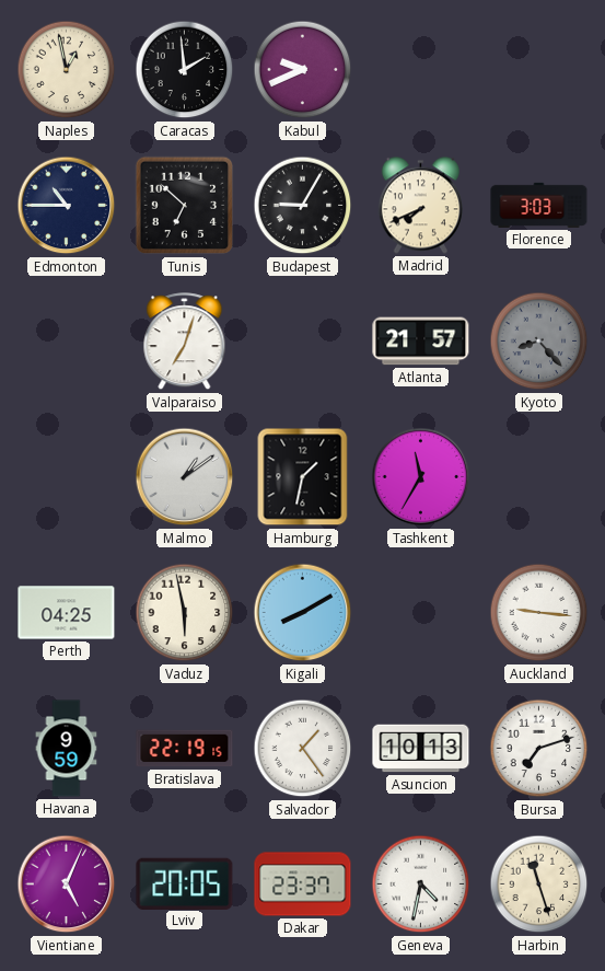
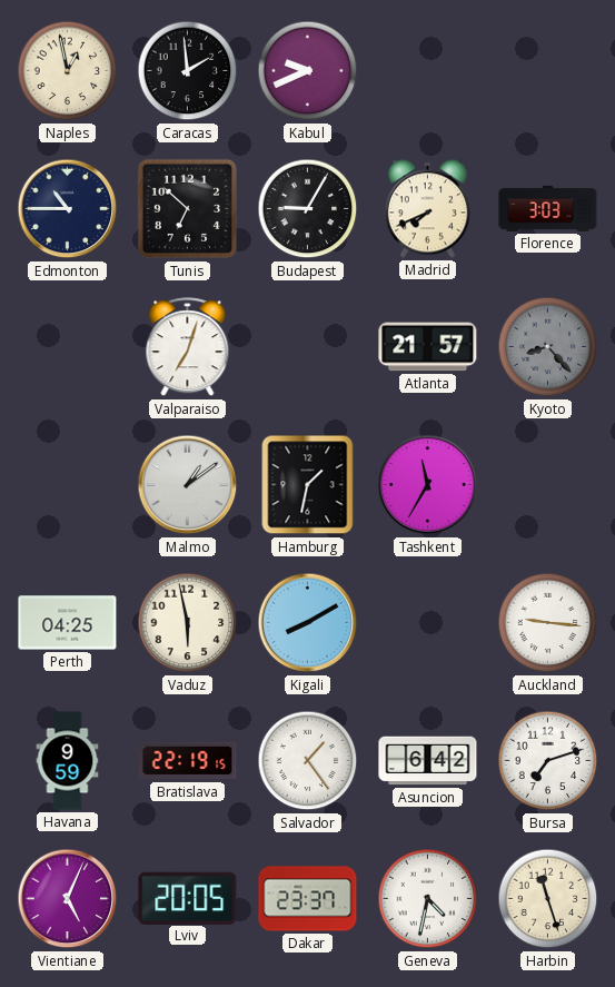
Asuncion: 10:13 -> 6:42 (428, 761)
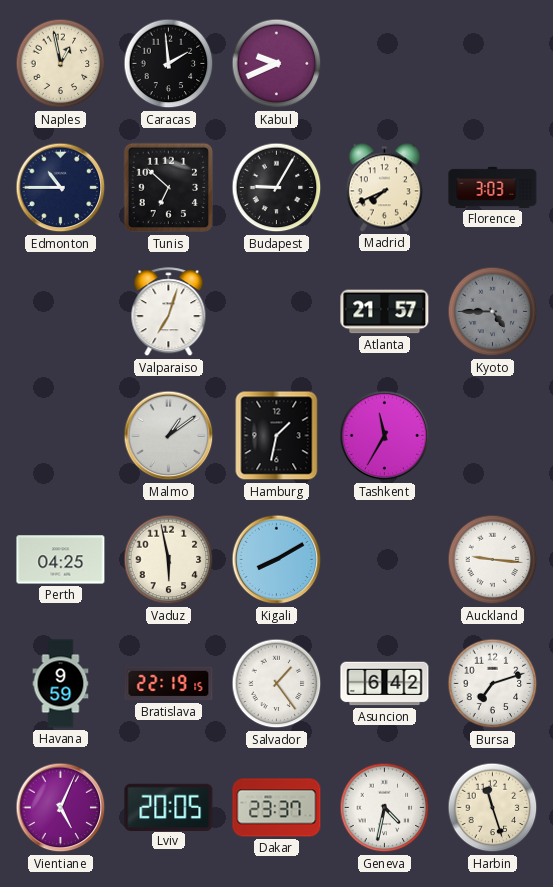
Kyoto: 8:23 -> 4:45 (493, 312)
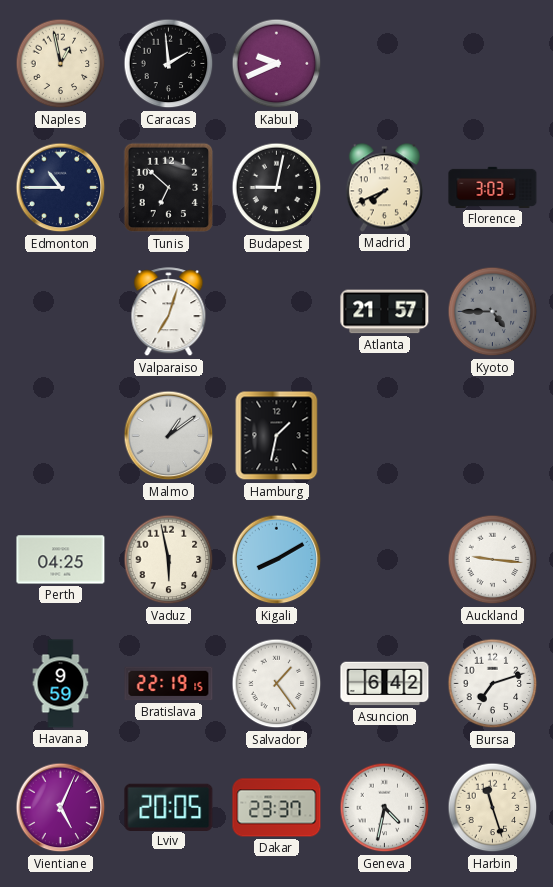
Budapest: 9:05 -> 9:02 (277, 188)
Tashkent: 11:35 -> none (385, 436)
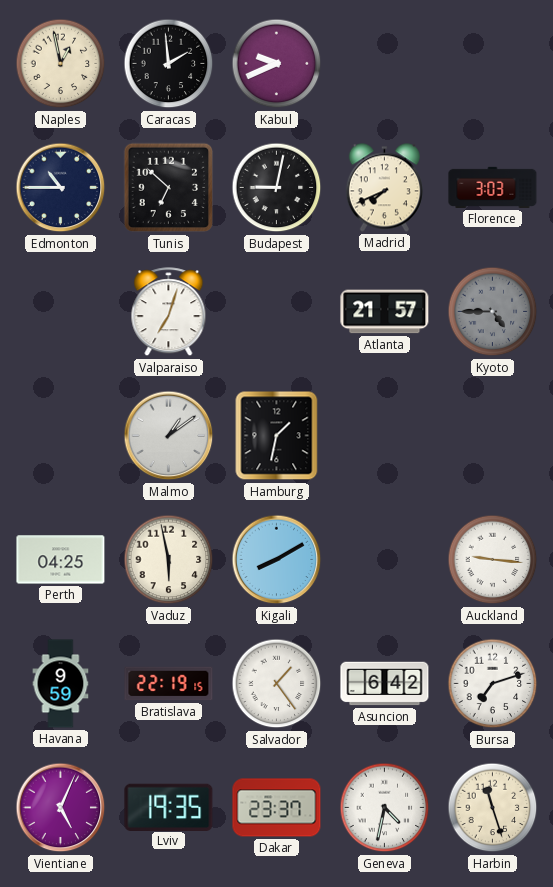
Lviv: 20:05 -> 19:35 (169, 807)
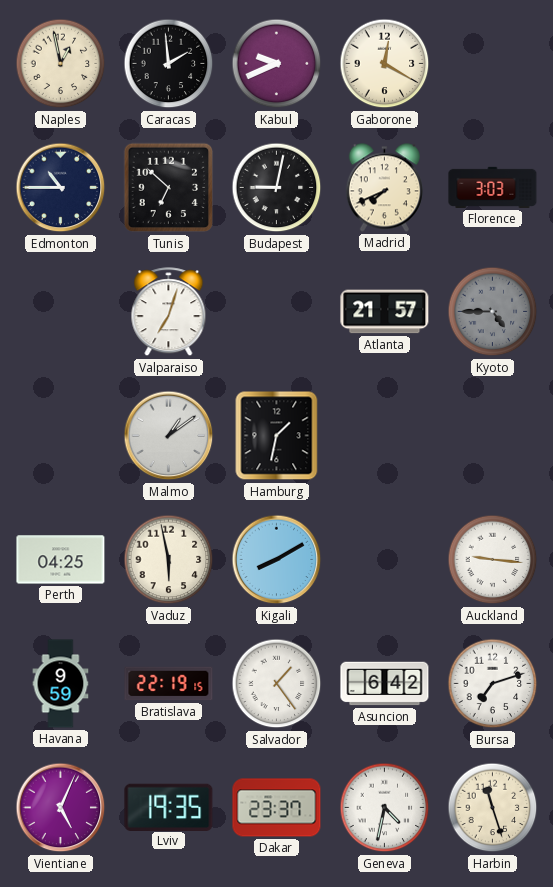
Gaborone: none -> 12:20 (385, 64)
